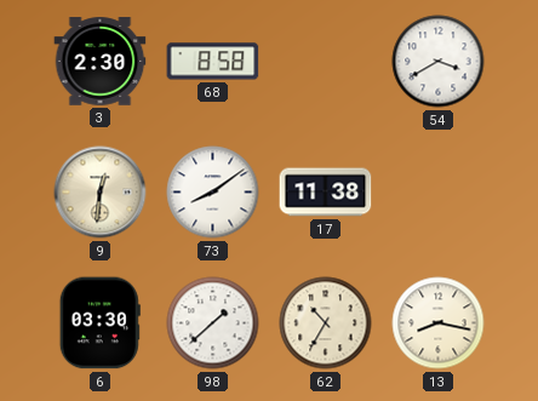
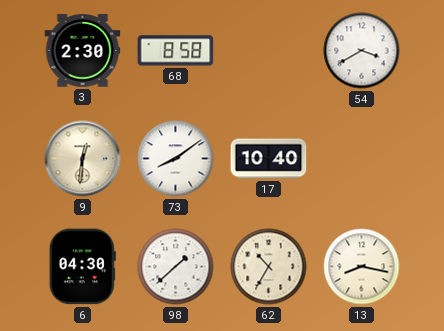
17: 11:38 -> 10:40 (269, 159)
6: 03:30 -> 04:30 (82, 267)
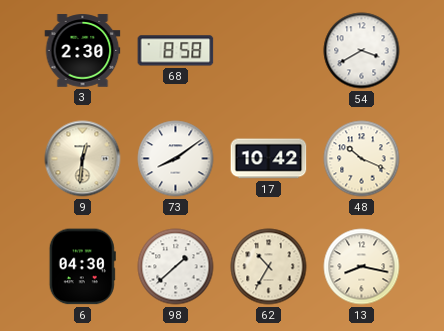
17: 10:40 -> 10:42 (269, 159)
48: none -> 10:19 (362, 159)
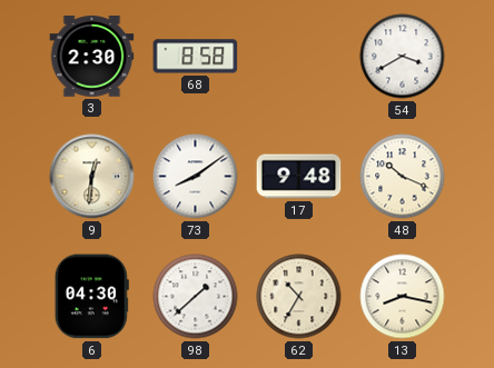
17: 10:42 -> 9:48 (299, 177)
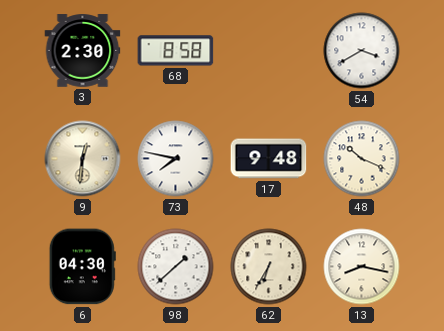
73: 8:09 -> 7:47 (176, 159)
62: 10:35 -> 6:35 (269, 267)
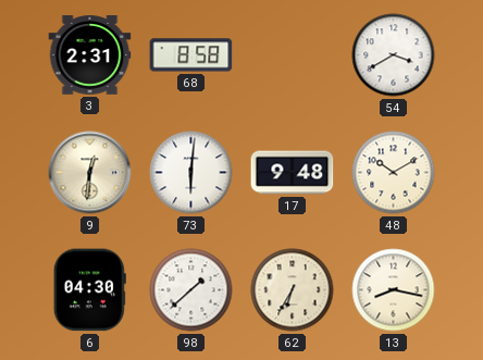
3: 2:30 -> 2:31 (90, 55)
73: 7:47 -> 6:01 (191, 173)
48: 10:19 -> 10:10 (394, 173)
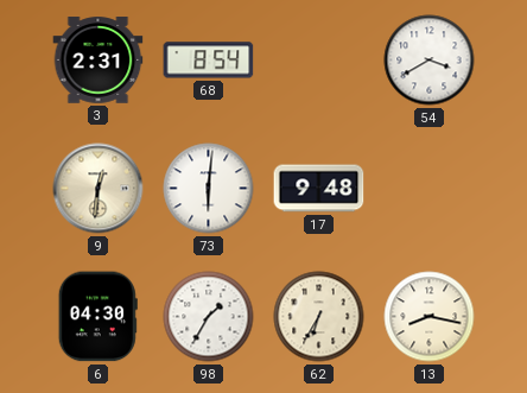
68: 8:58 -> 8:54 (209, 61)
48: 10:10 -> none (394, 173)
98: 1:38 -> 1:35 (209, 317)
